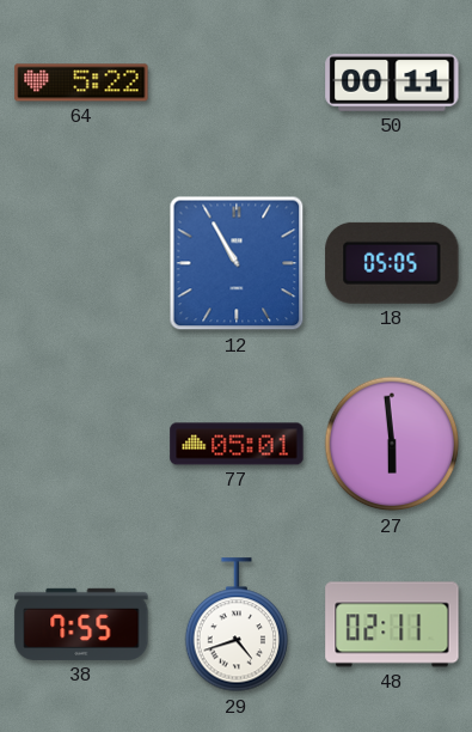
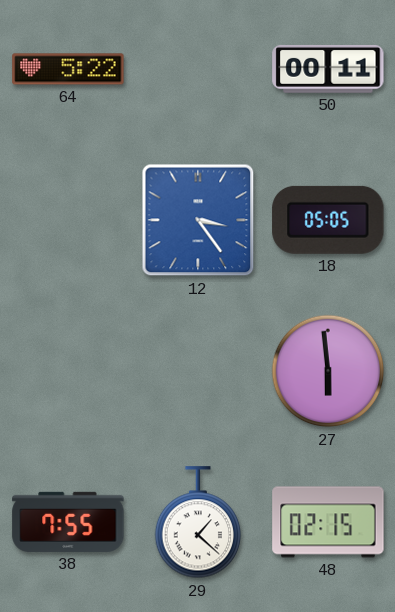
12: 10:55 -> 3:24 (198, 220)
77: 05:01 -> none (237, 444)
29: 4:42 -> 1:22 (198, 523)
48: 02:11 -> 02:15 (328, 522)
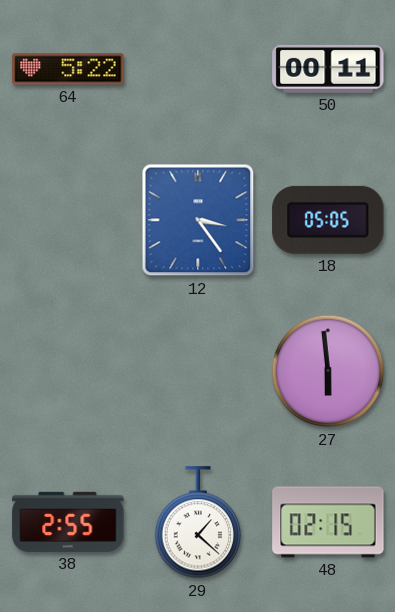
38: 7:55 -> 2:55 (68, 522)
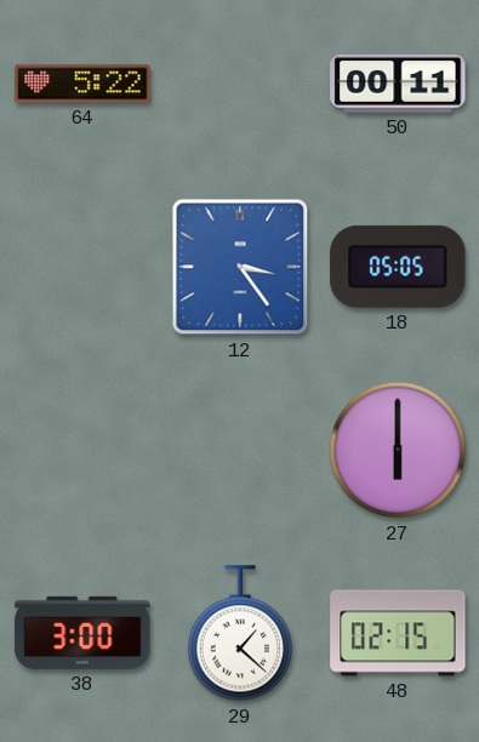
27: 5:59 -> 6:00 (398, 450)
38: 2:55 -> 3:00 (82, 633)
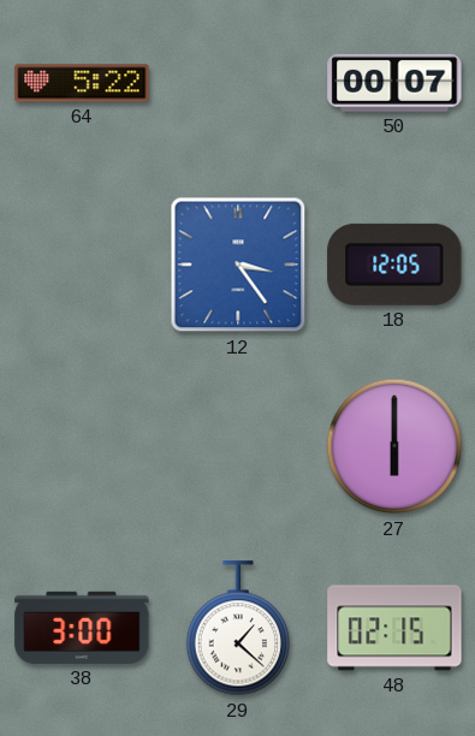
50: 00:11 -> 00:07 (394, 83)
18: 05:05 -> 12:05 (394, 265)
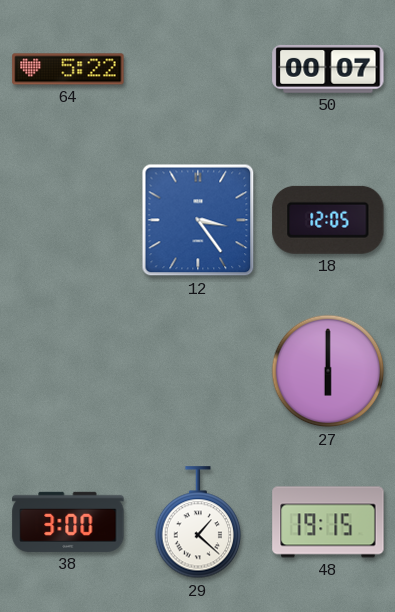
48: 02:15 -> 19:15 (328, 522)
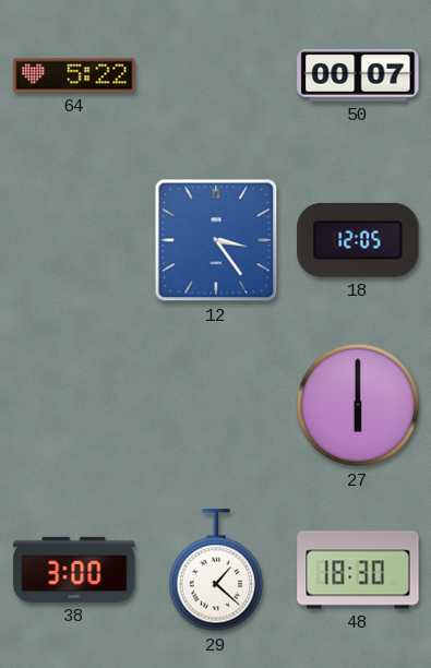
48: 19:15 -> 18:30 (358, 570)
